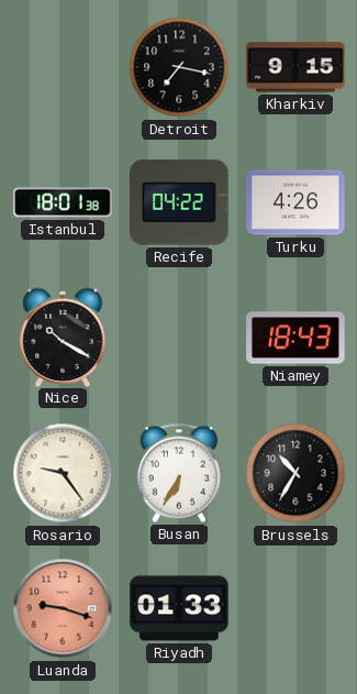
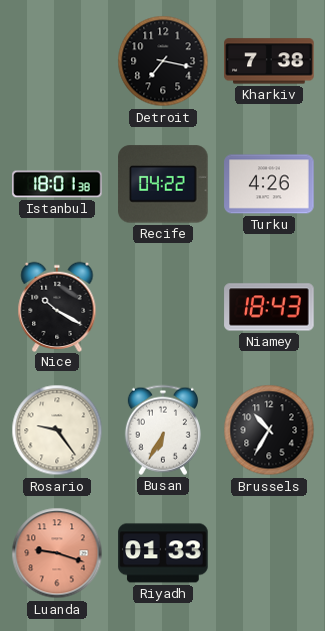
Kharkiv: 9:15 -> 7:38 (269, 61)
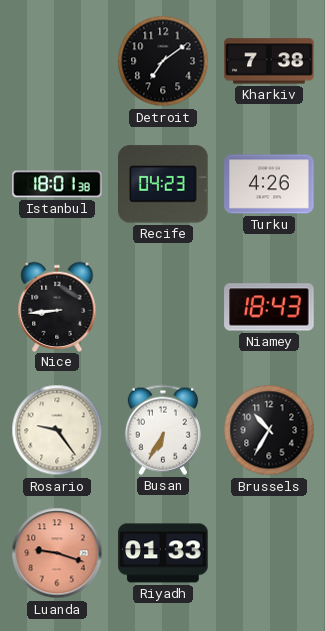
Detroit: 7:17 -> 7:09 (163, 61)
Recife: 04:22 -> 04:23 (163, 184)
Nice: 10:20 -> 8:44 (57, 306)
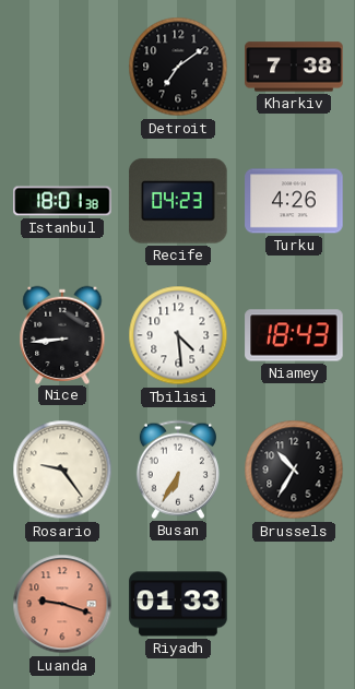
Tbilisi: none -> 4:29 (178, 335)
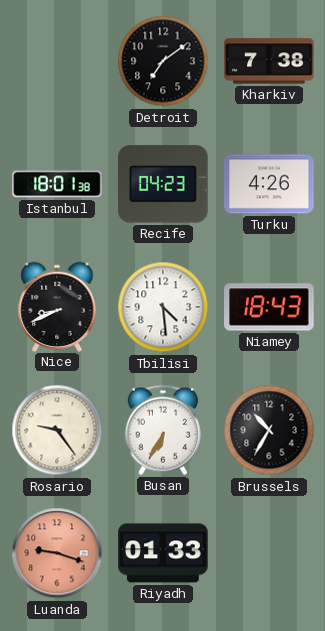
Nice: 8:44 -> 8:41 (57, 306)
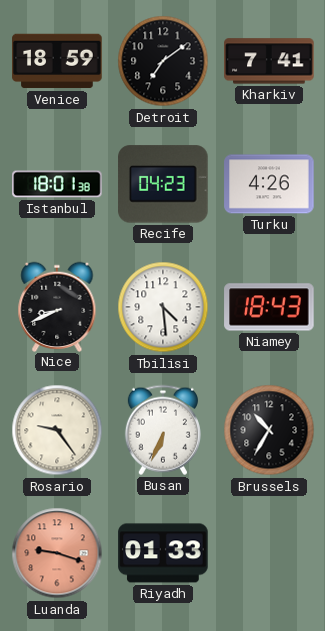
Venice: none -> 18:59 (57, 61)
Kharkiv: 7:38 -> 7:41 (269, 61)
Busan: 6:35 -> 6:34 (163, 430)
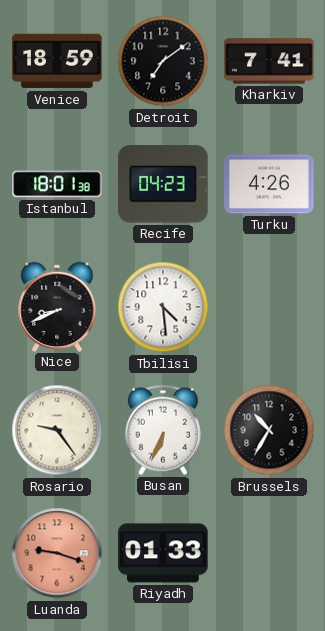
Niamey: 18:43 -> none (269, 307)
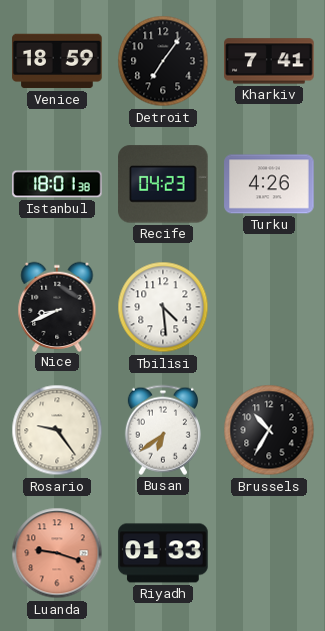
Detroit: 7:09 -> 7:06 (163, 61)
Busan: 6:34 -> 6:39 (163, 430)
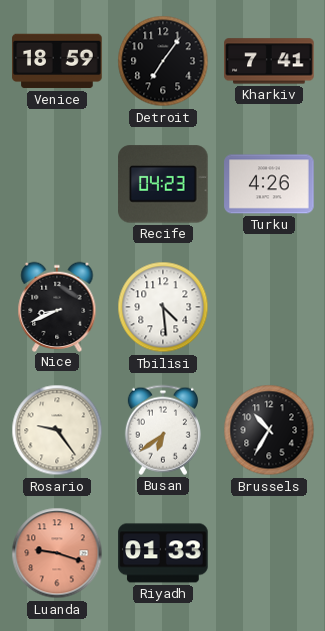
Istanbul: 18:01 -> none (57, 184)
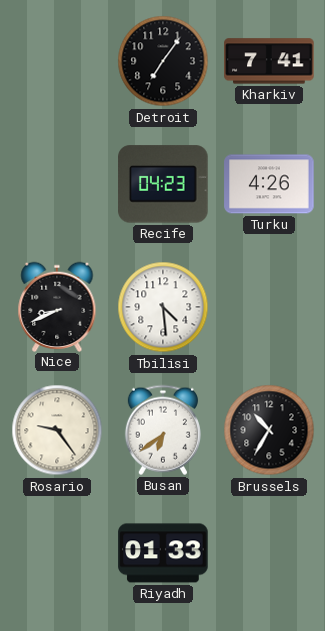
Venice: 18:59 -> none (57, 61)
Luanda: 9:18 -> none (57, 553)
